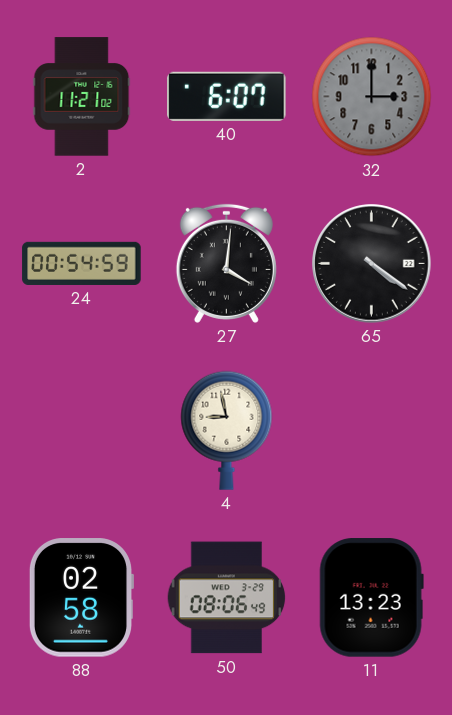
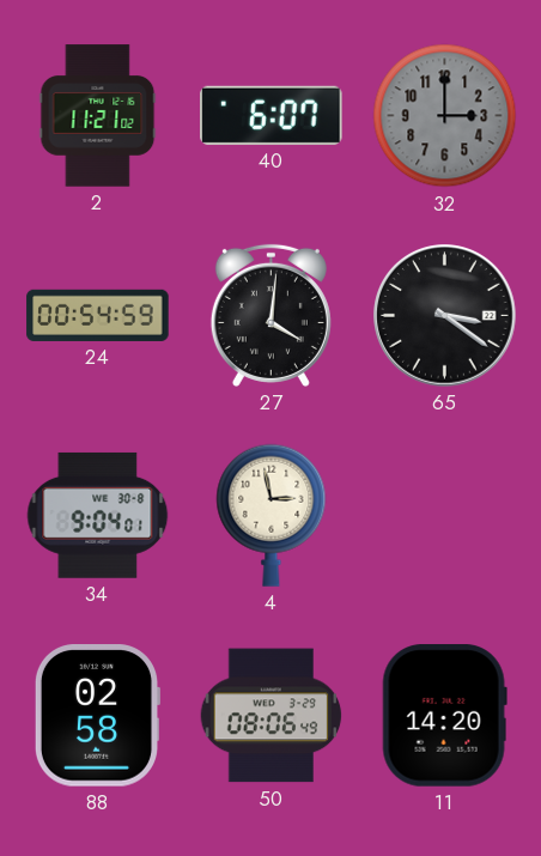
65: 4:21 -> 3:21 (445, 316)
34: none -> 9:04 (98, 515)
4: 8:58 -> 2:58 (272, 515)
11: 13:23 -> 14:20 (444, 716)
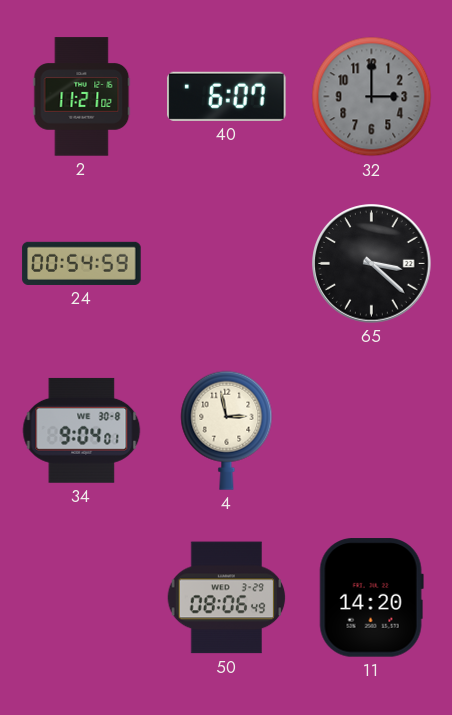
27: 4:01 -> none (270, 315)
65: 3:21 -> 3:22 (372, 264)
88: 02:58 -> none (96, 716)
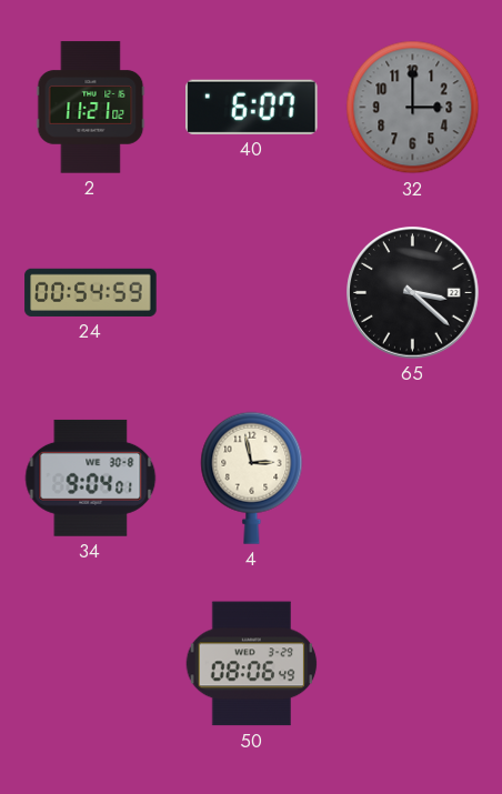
11: 14:20 -> none (371, 598)
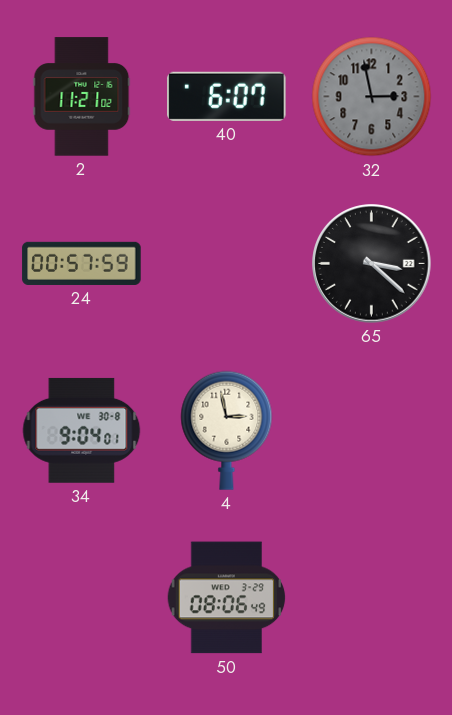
32: 3:00 -> 2:58 (372, 97)
24: 00:54 -> 00:57 (82, 263)
